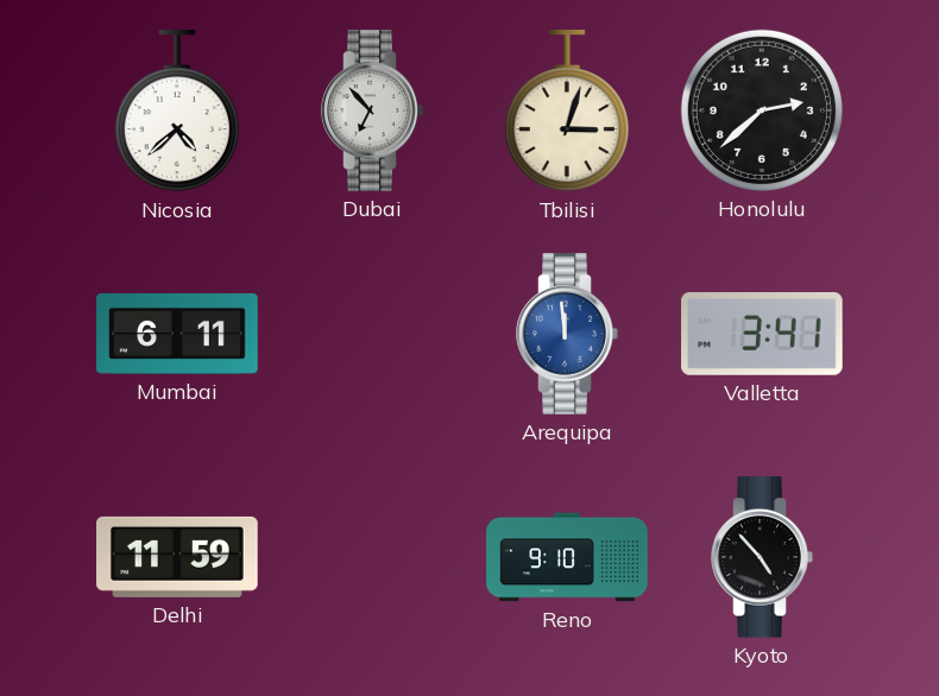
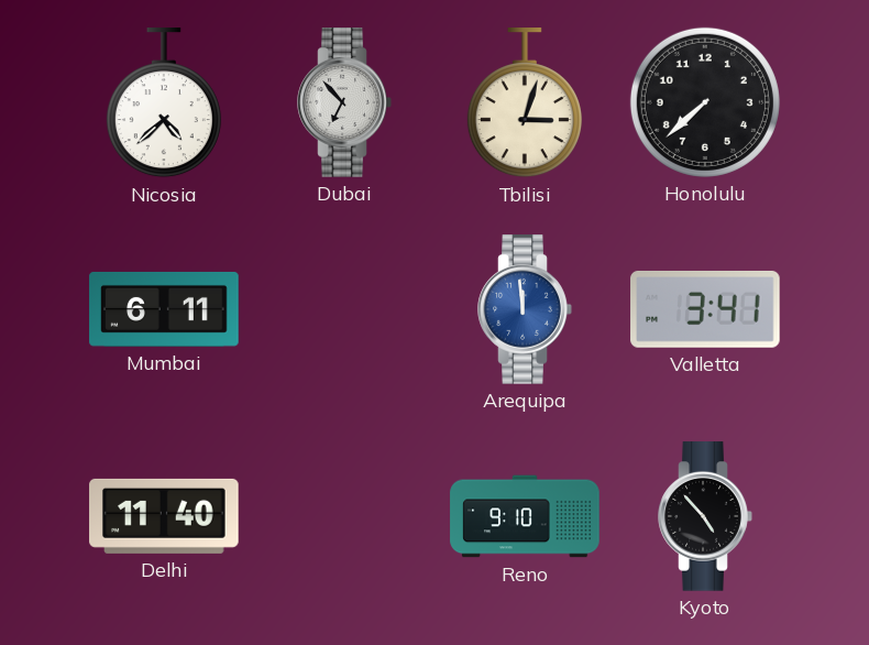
Honolulu: 2:38 -> 7:38 (705, 102)
Delhi: 11:59 -> 11:40 (164, 516)
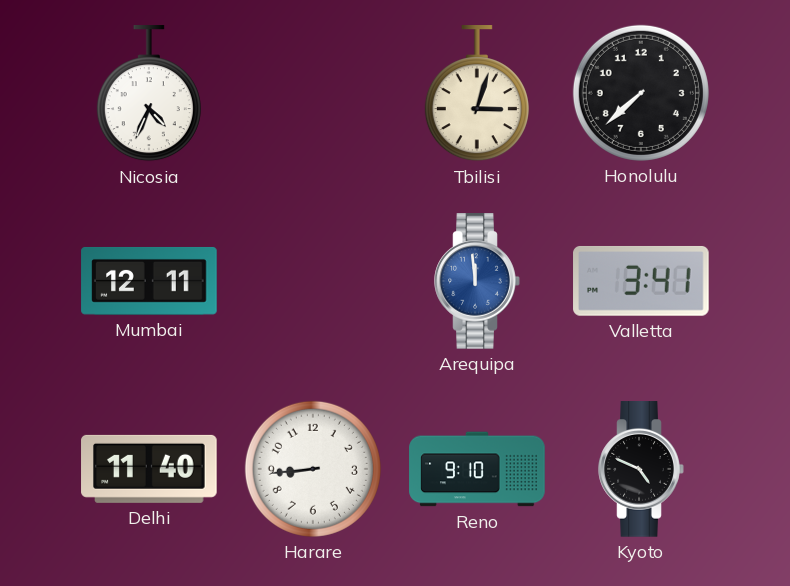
Nicosia: 4:38 -> 4:34 (149, 94)
Dubai: 6:53 -> none (344, 102)
Mumbai: 6:11 -> 12:11 (149, 281)
Harare: none -> 8:44 (313, 469)
Kyoto: 4:53 -> 4:49 (641, 469)
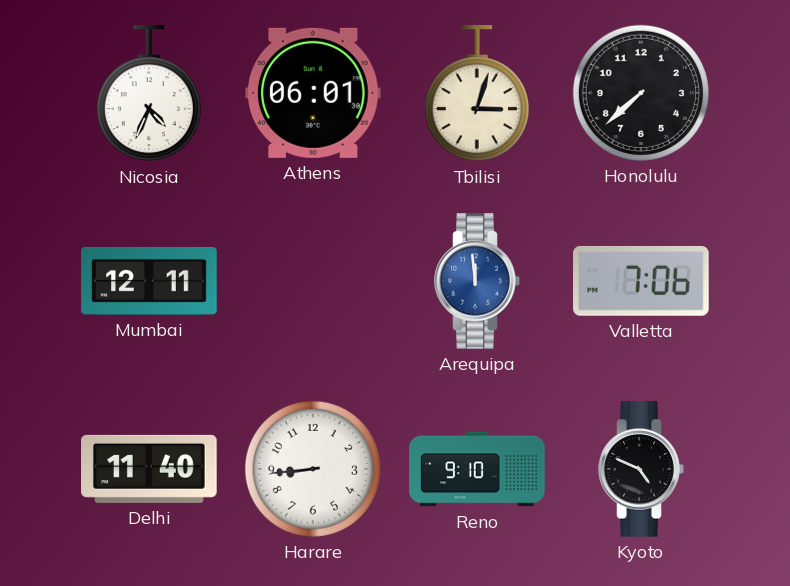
Athens: none -> 06:01 (314, 93)
Valletta: 3:41 -> 7:06 (641, 281)
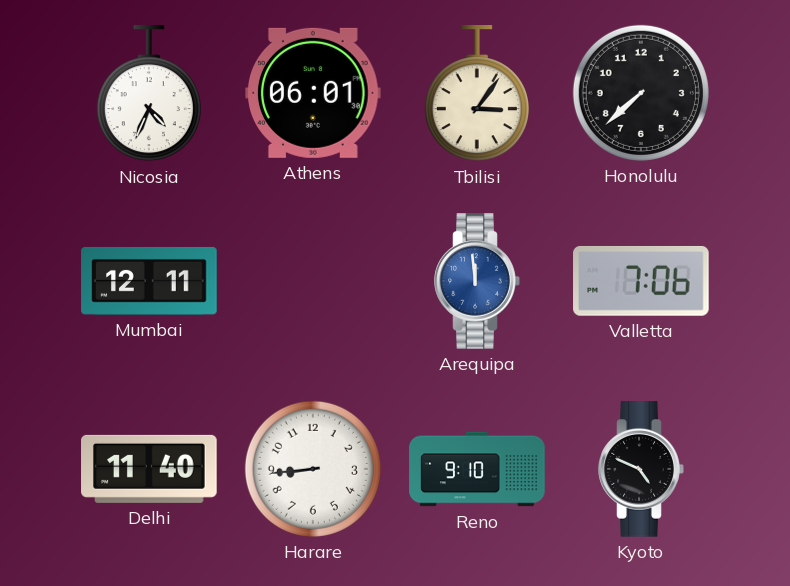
Tbilisi: 3:03 -> 3:06 (477, 94)
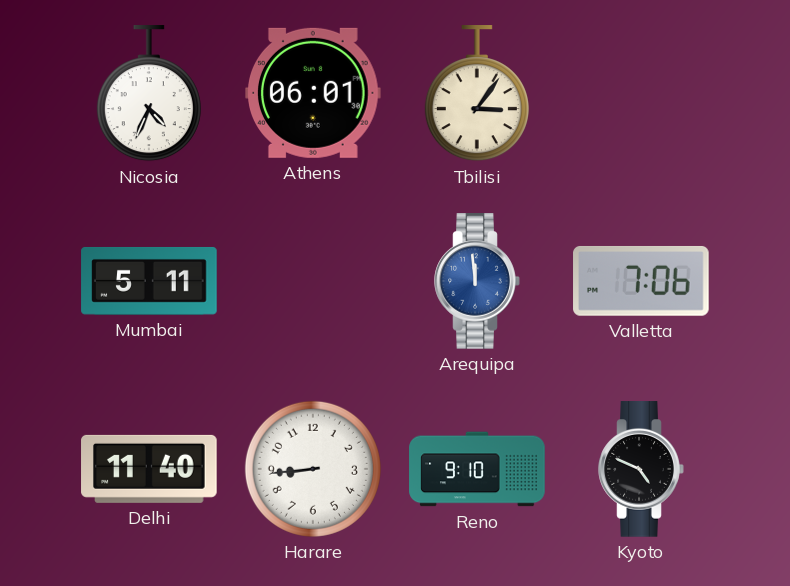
Honolulu: 7:38 -> none (641, 93)
Mumbai: 12:11 -> 5:11 (149, 281)
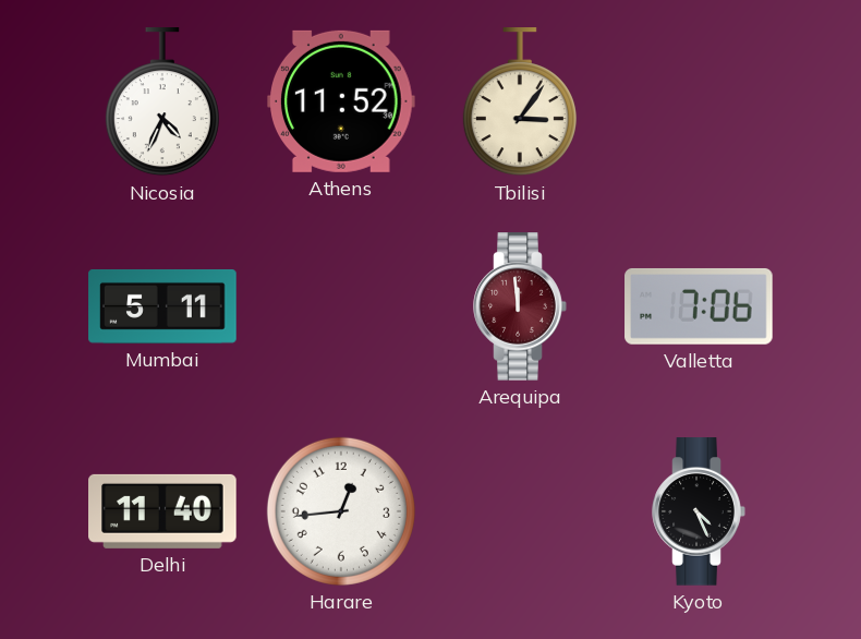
Athens: 06:01 -> 11:52 (342, 101)
Arequipa dial: blue -> burgundy (520, 306)
Harare: 8:44 -> 12:44 (341, 511)
Reno: 9:10 -> none (477, 469)
Kyoto: 4:49 -> 4:26 (699, 511)
